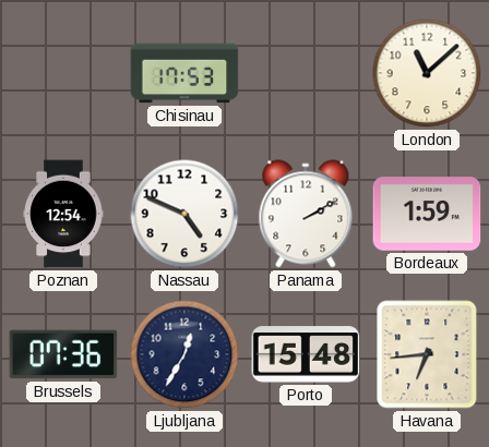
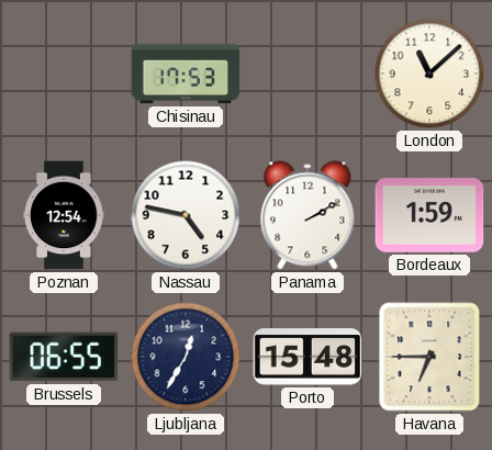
Nassau: 4:49 -> 4:47 (186, 215)
Brussels: 07:36 -> 06:55 (64, 357)
Havana: 6:44 -> 6:45 (429, 357)
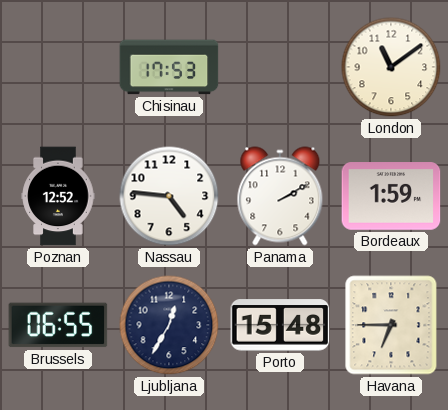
London: 11:08 -> 11:09 (391, 67)
Poznan: 12:54 -> 12:52 (58, 196)
Nassau: 4:47 -> 4:46 (169, 196)
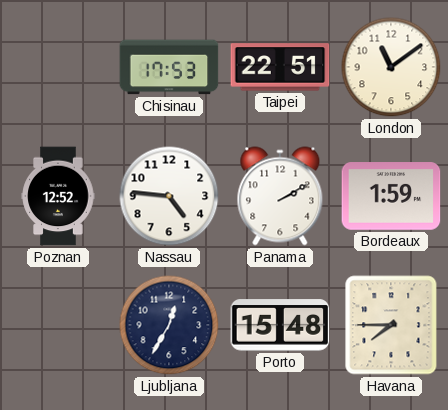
Taipei: none -> 22:51 (280, 67)
Brussels: 06:55 -> none (58, 325)
Havana: 6:45 -> 7:45 (391, 325)
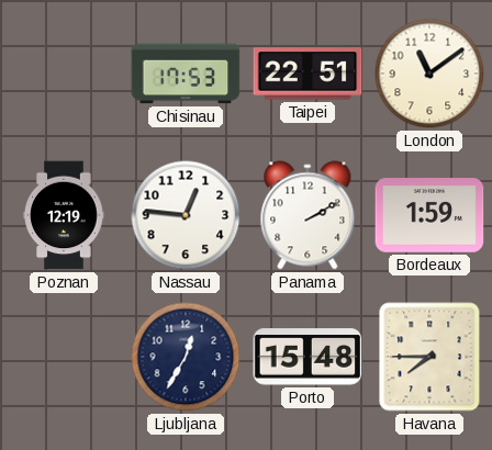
Poznan: 12:52 -> 12:19 (64, 215)
Nassau: 4:46 -> 12:46 (186, 215)
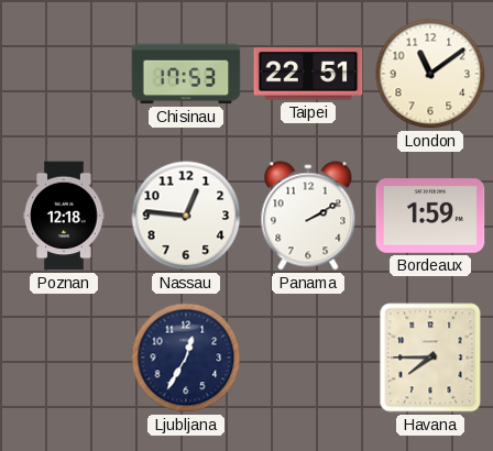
Poznan: 12:19 -> 12:18 (64, 216)
Porto: 15:48 -> none (307, 357)
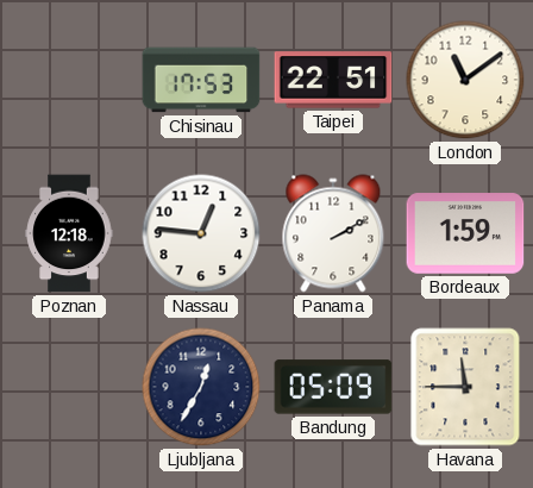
Bandung: none -> 05:09 (333, 387)
Havana: 7:45 -> 11:45 (465, 387)
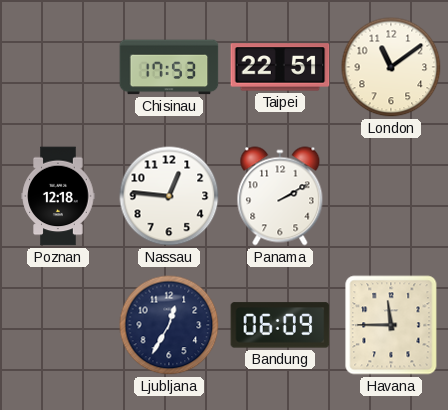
Bordeaux: 1:59 -> none (465, 233)
Bandung: 05:09 -> 06:09 (280, 325)
